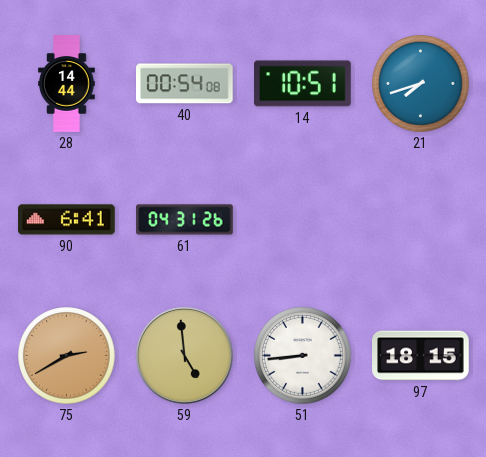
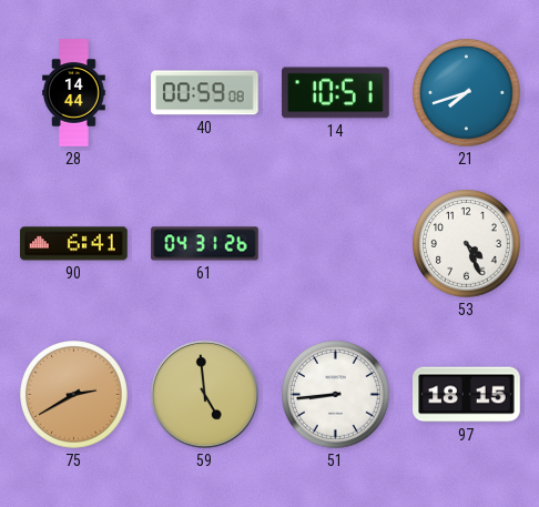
40: 00:54 -> 00:59 (205, 93)
53: none -> 4:26 (467, 244)
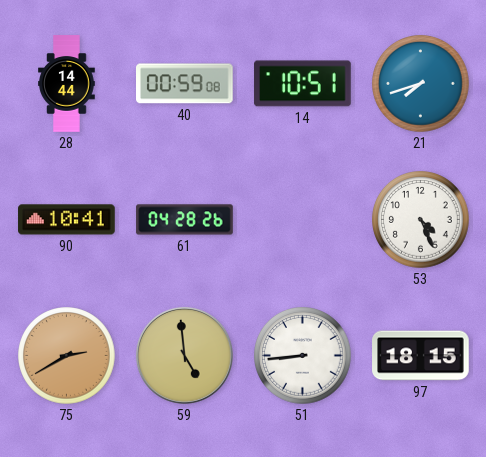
90: 6:41 -> 10:41 (67, 220)
61: 04:31 -> 04:28 (185, 220)
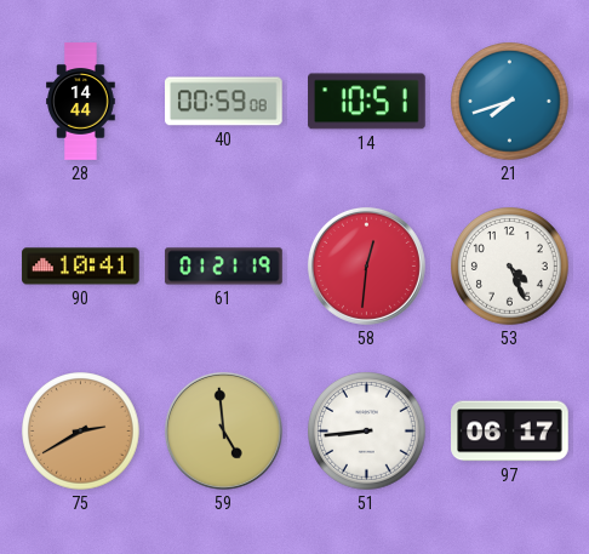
61: 04:28 -> 01:21 (224, 267)
58: none -> 12:31 (366, 265)
97: 18:15 -> 06:17 (510, 432)
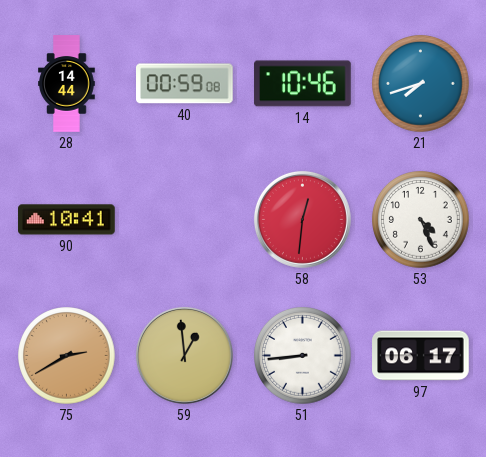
14: 10:51 -> 10:46 (303, 84)
61: 01:21 -> none (224, 267)
59: 4:59 -> 12:59 (184, 355)
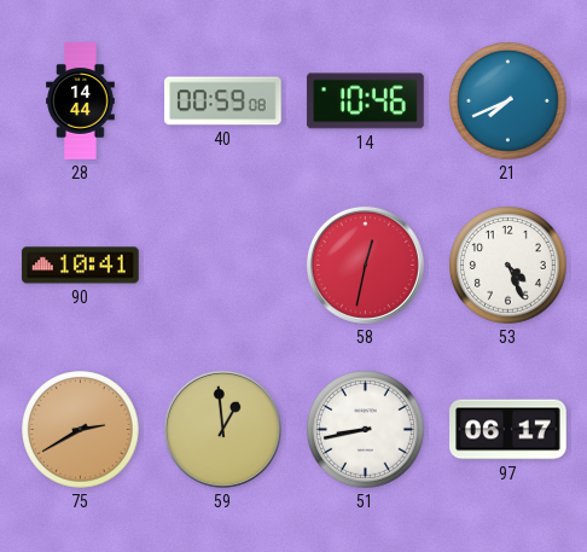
21: 7:42 -> 7:41 (508, 101)
58: 12:31 -> 12:32 (365, 265)
51: 8:44 -> 8:43 (366, 430)
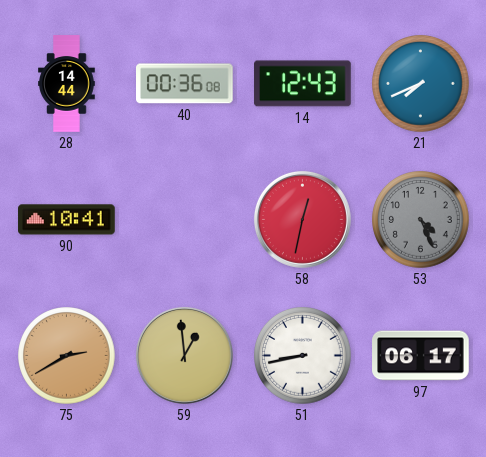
40: 00:59 -> 00:36 (185, 84)
14: 10:46 -> 12:43 (303, 84)
53 dial: white -> grey (421, 220)
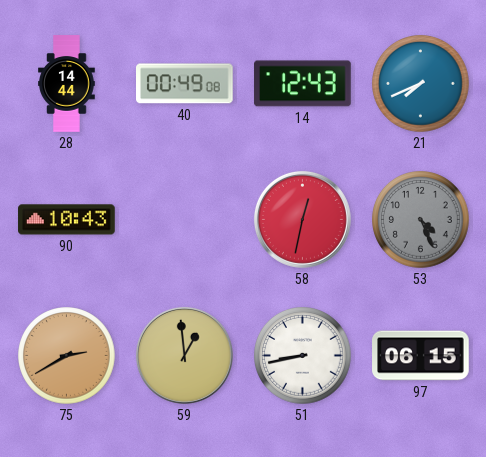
40: 00:36 -> 00:49 (185, 84)
90: 10:41 -> 10:43 (67, 220)
97: 06:17 -> 06:15 (421, 356)
